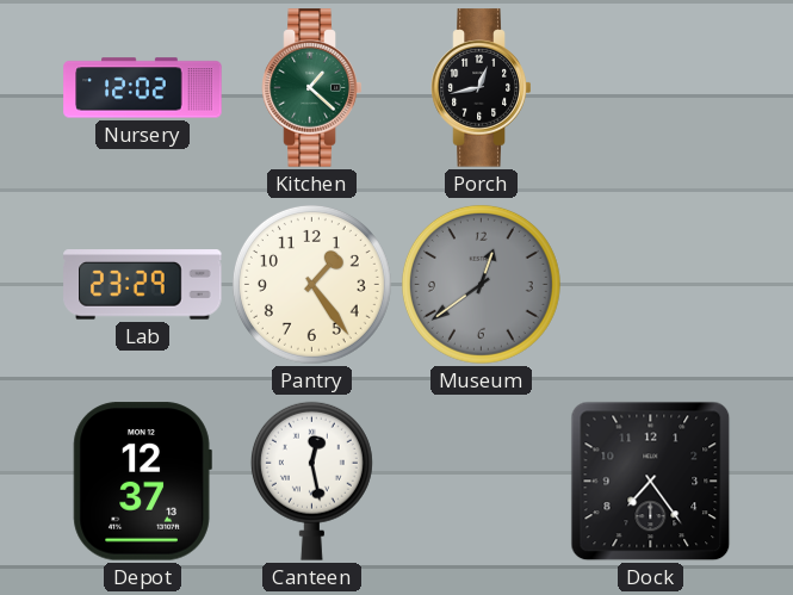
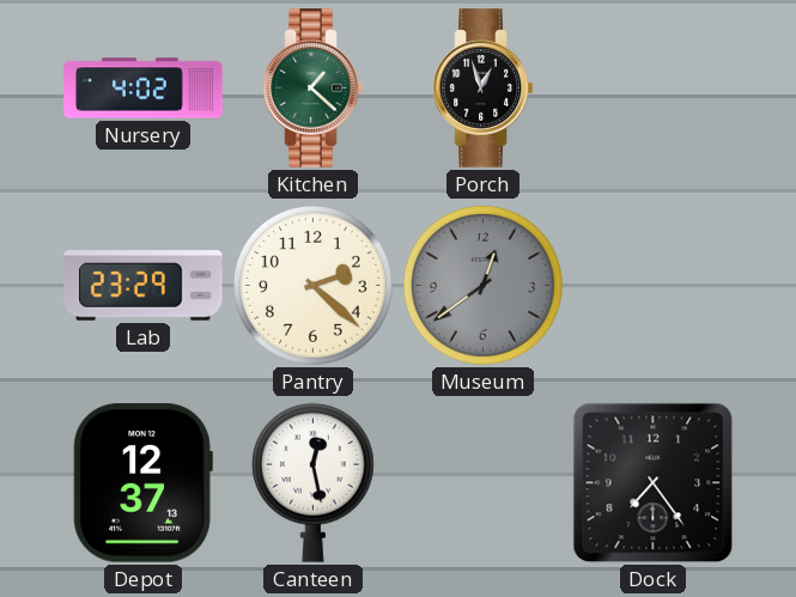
Nursery: 12:02 -> 4:02 (144, 89)
Porch: 12:43 -> 12:57 (484, 89)
Pantry: 1:24 -> 2:22 (312, 285)
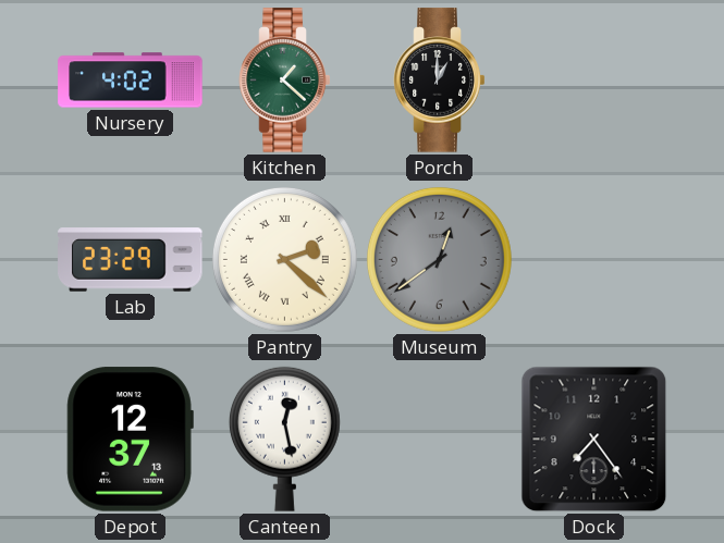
Porch: 12:57 -> 1:00 (440, 81)
Pantry numerals: Arabic -> Roman (284, 259)
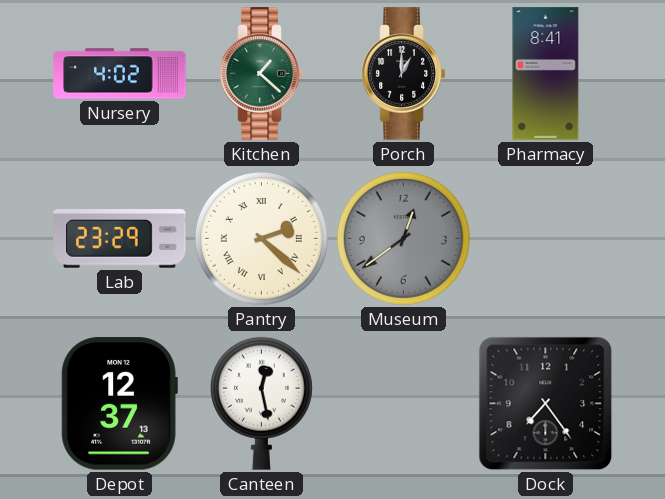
Pharmacy: none -> 8:41 (546, 74)
